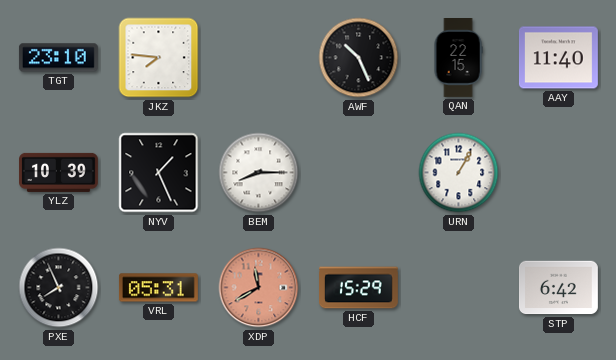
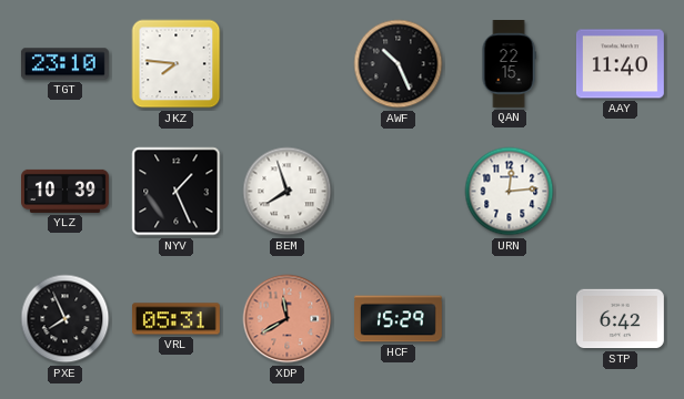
BEM: 8:15 -> 7:57 (288, 192)
URN: 1:05 -> 12:14 (510, 192)
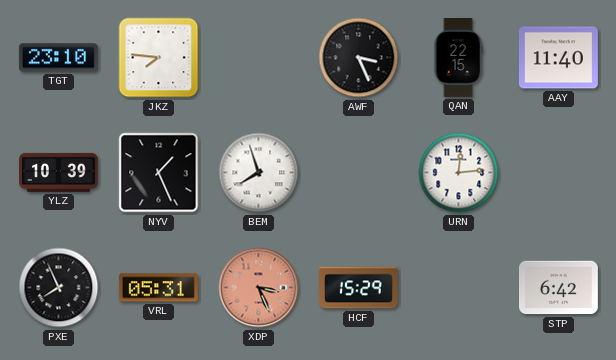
AWF: 10:26 -> 3:26 (359, 58)
XDP: 11:40 -> 3:26 (259, 288)
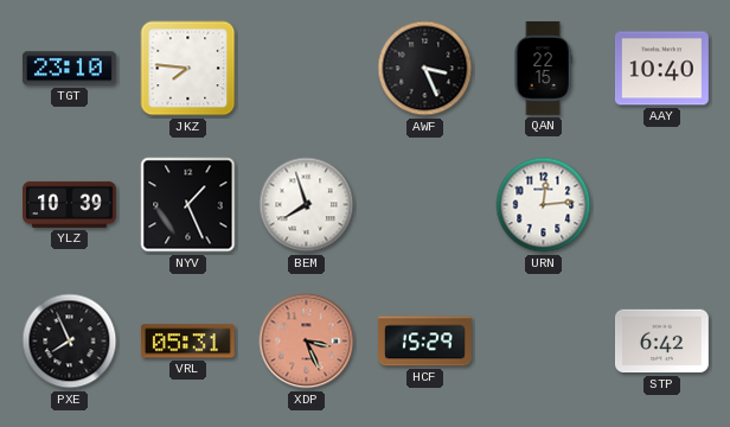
AAY: 11:40 -> 10:40 (661, 69)
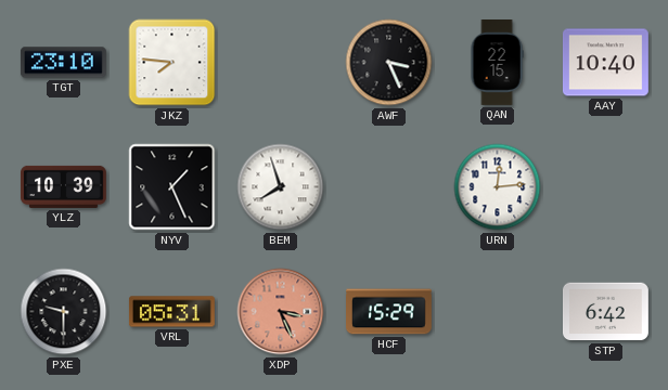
PXE: 7:56 -> 9:30 (64, 312)
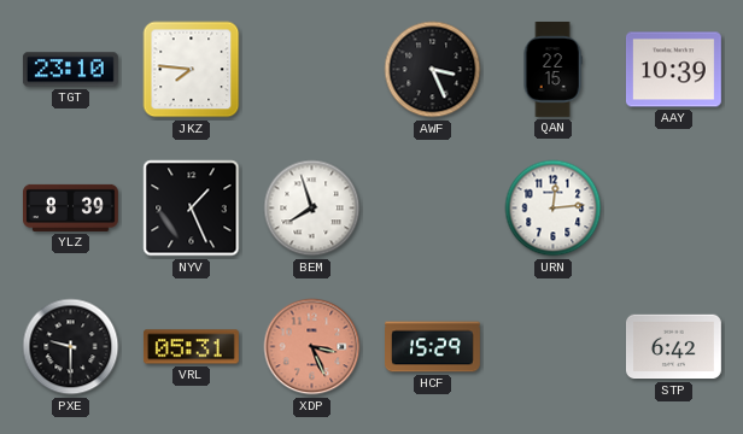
AAY: 10:40 -> 10:39 (673, 70)
YLZ: 10:39 -> 8:39 (71, 207)
